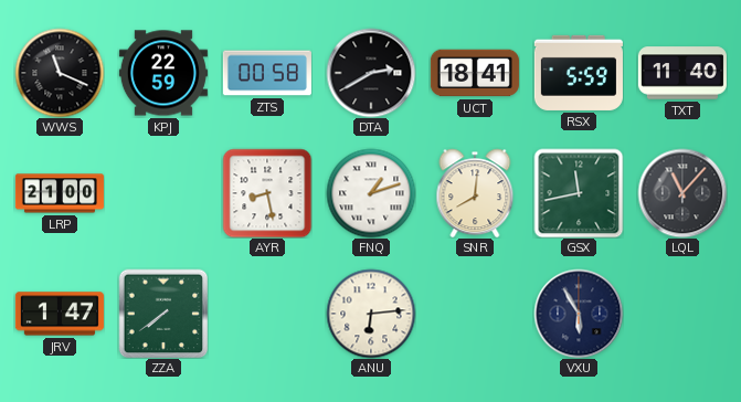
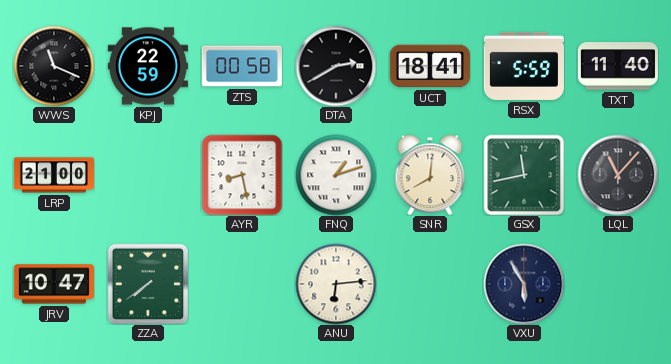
JRV: 1:47 -> 10:47 (54, 284)
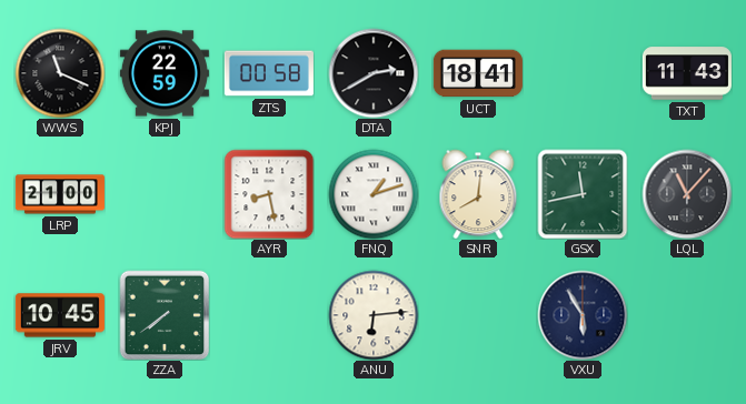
RSX: 5:59 -> none (524, 66)
TXT: 11:40 -> 11:43 (687, 73)
JRV: 10:47 -> 10:45 (60, 315)
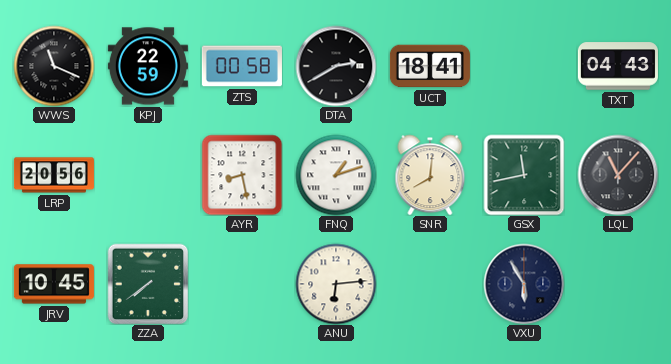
TXT: 11:43 -> 04:43 (618, 66)
LRP: 21:00 -> 20:56 (54, 175)
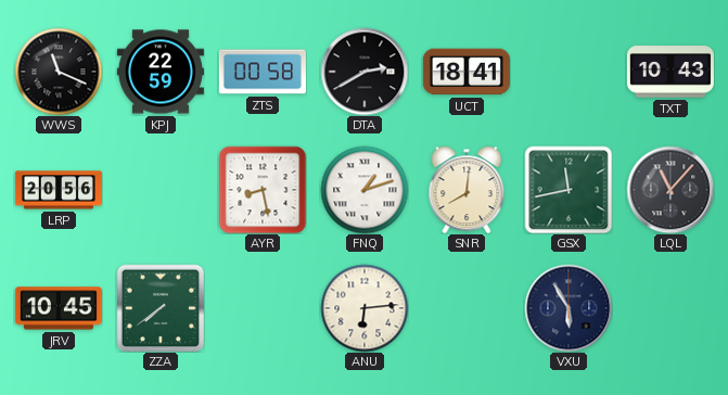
TXT: 04:43 -> 10:43 (670, 72)
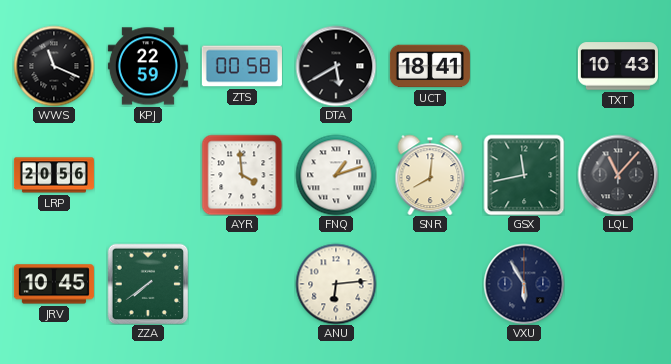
DTA: 2:40 -> 5:40 (336, 66)
AYR: 8:28 -> 3:59 (242, 175)
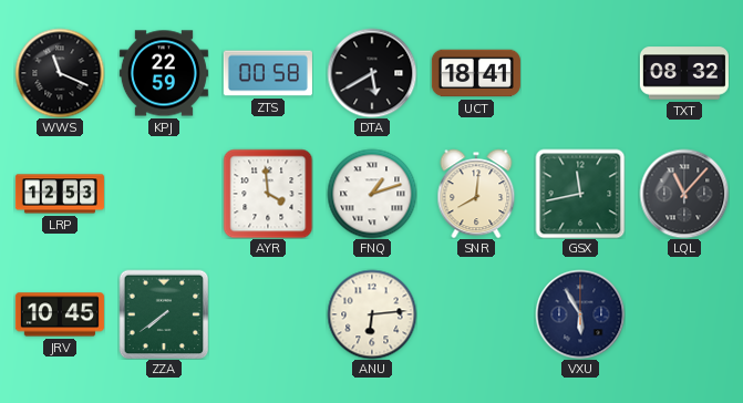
TXT: 10:43 -> 08:32 (684, 73)
LRP: 20:56 -> 12:53 (60, 194)
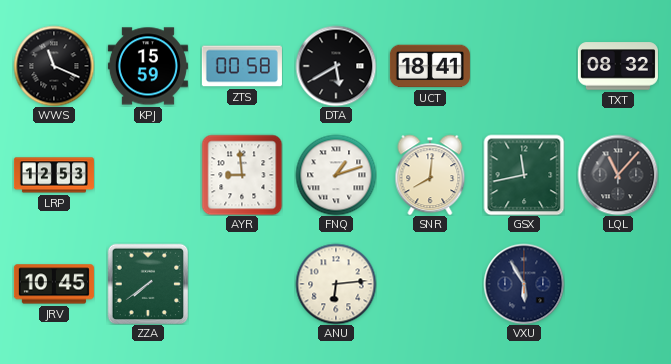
KPJ: 22:59 -> 15:59 (148, 66)
AYR: 3:59 -> 8:59 (242, 175)
